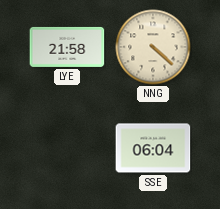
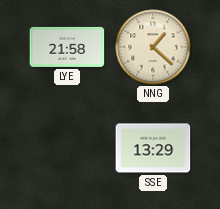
NNG: 4:22 -> 1:22 (153, 47)
SSE: 06:04 -> 13:29 (153, 148)
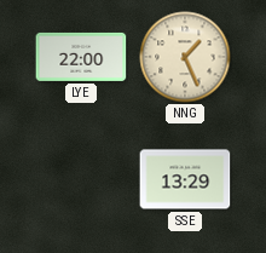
LYE: 21:58 -> 22:00 (81, 57)
NNG: 1:22 -> 1:26 (185, 57)
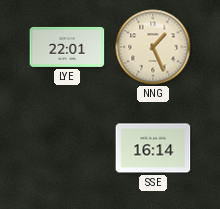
LYE: 22:00 -> 22:01 (67, 47)
SSE: 13:29 -> 16:14 (153, 148)
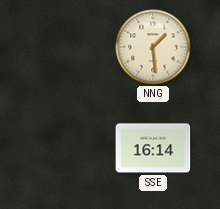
LYE: 22:01 -> none (67, 47)
NNG: 1:26 -> 1:29 (153, 47)
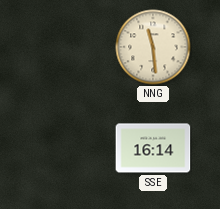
NNG: 1:29 -> 11:29 (153, 47)
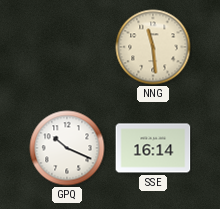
GPQ: none -> 10:19 (67, 148)
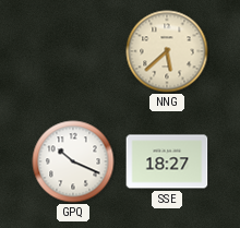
NNG: 11:29 -> 5:38 (167, 51)
SSE: 16:14 -> 18:27 (167, 161)
